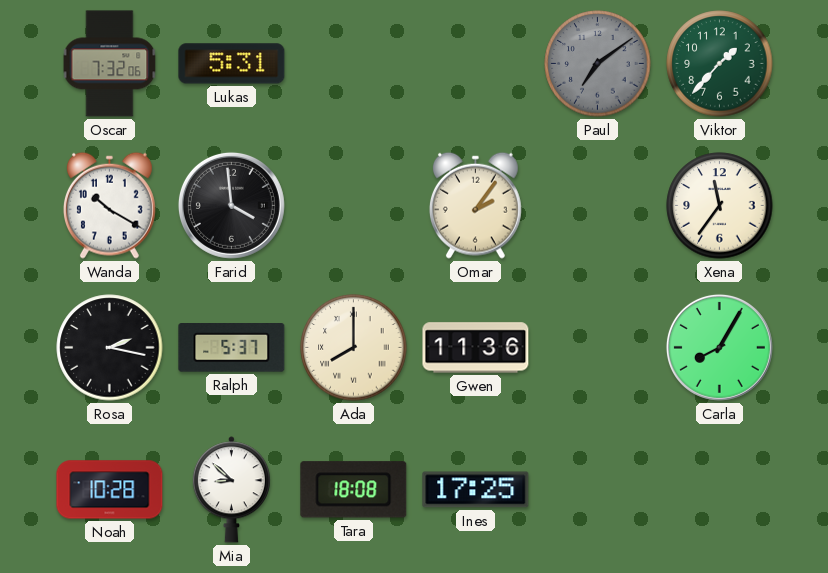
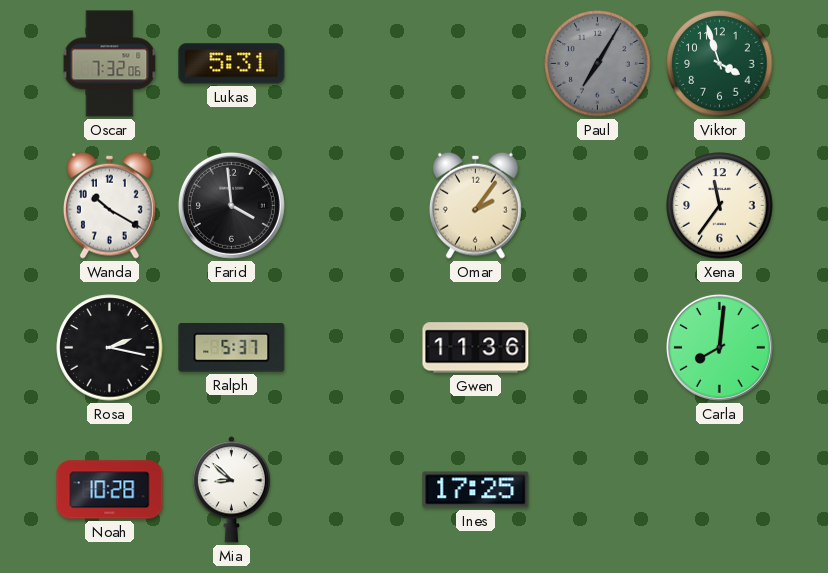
Paul: 7:09 -> 7:05 (598, 64)
Viktor: 1:37 -> 3:57 (720, 64)
Ada: 8:00 -> none (354, 348)
Carla: 8:05 -> 8:01 (719, 347)
Tara: 18:08 -> none (354, 490)
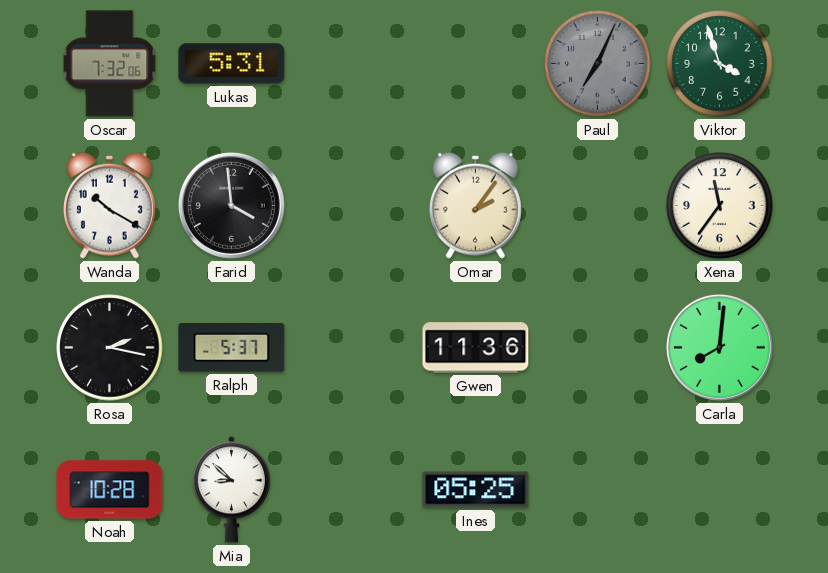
Paul: 7:05 -> 7:04 (598, 64)
Ines: 17:25 -> 05:25 (476, 490)
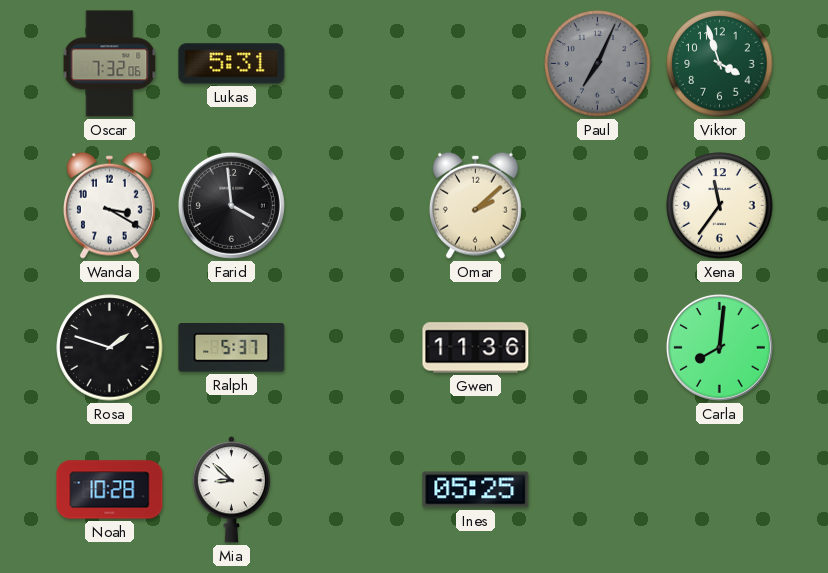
Wanda: 10:20 -> 3:20 (109, 205)
Omar: 2:06 -> 2:08 (475, 205)
Rosa: 2:17 -> 1:48 (110, 348)
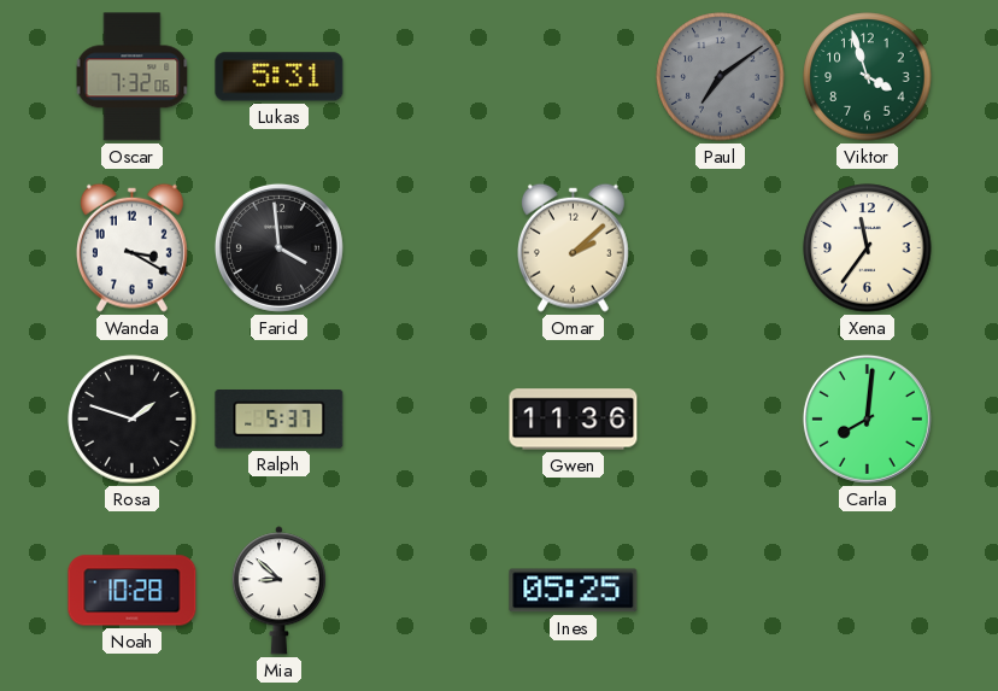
Paul: 7:04 -> 7:09 (721, 77)
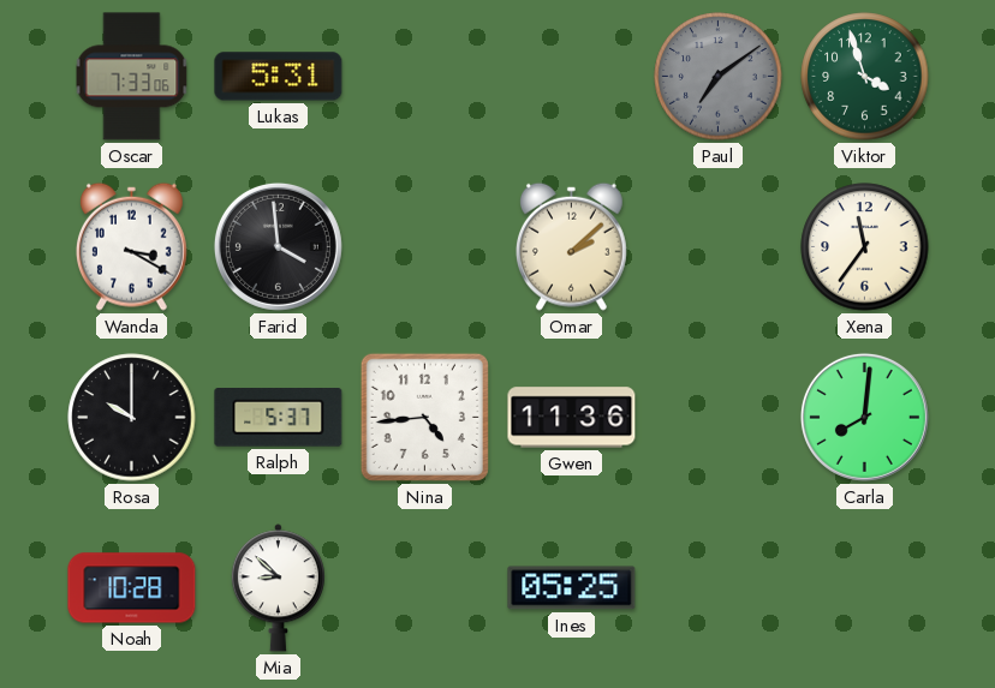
Oscar: 7:32 -> 7:33 (132, 77)
Rosa: 1:48 -> 10:00 (132, 418)
Nina: none -> 4:44 (424, 417)
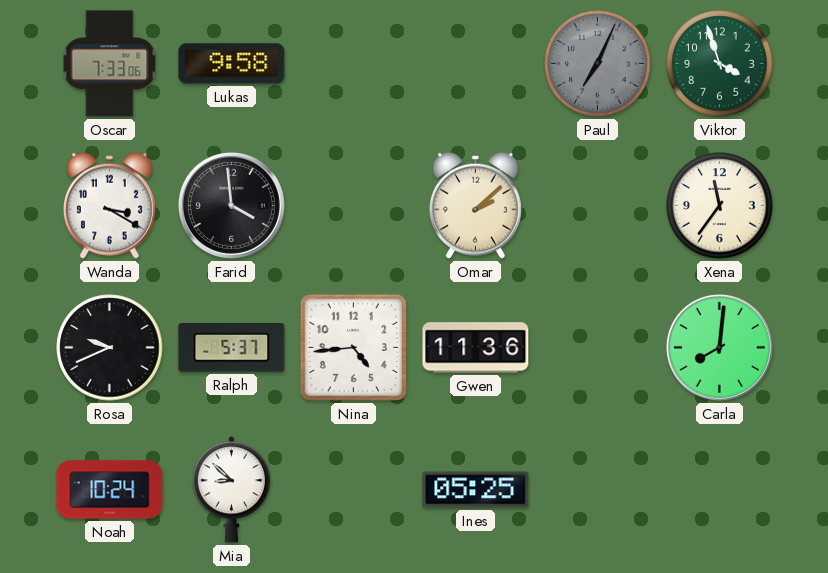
Lukas: 5:31 -> 9:58 (232, 64)
Paul: 7:09 -> 7:04 (598, 64)
Rosa: 10:00 -> 9:41 (110, 348)
Noah: 10:28 -> 10:24 (110, 490)
